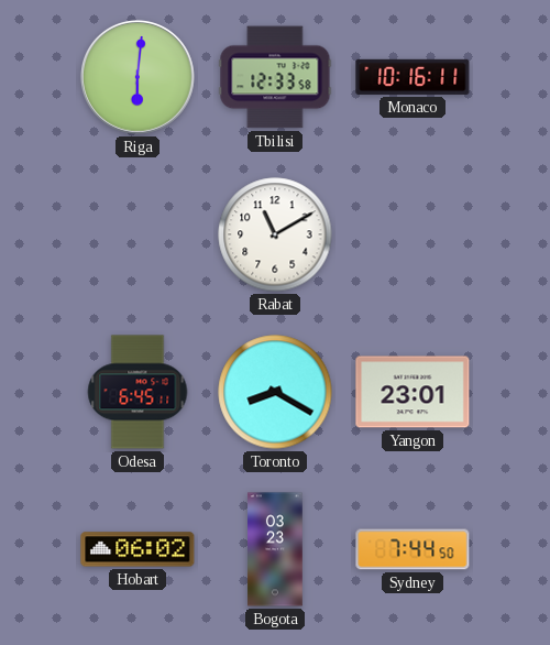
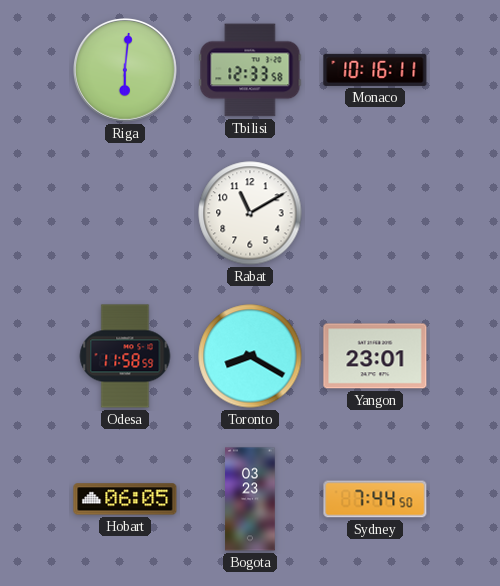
Odesa: 6:45 -> 11:58 (125, 356)
Hobart: 06:02 -> 06:05 (125, 499)
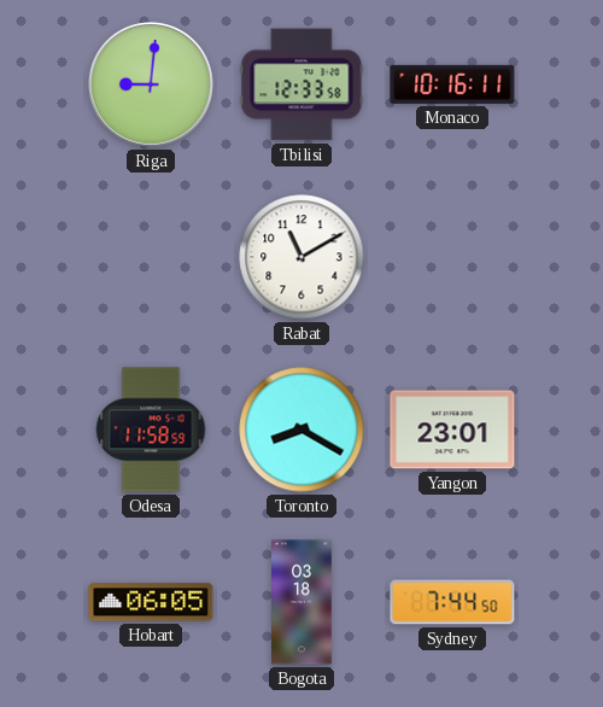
Riga: 6:01 -> 9:01 (151, 84)
Bogota: 03:23 -> 03:18 (301, 602)
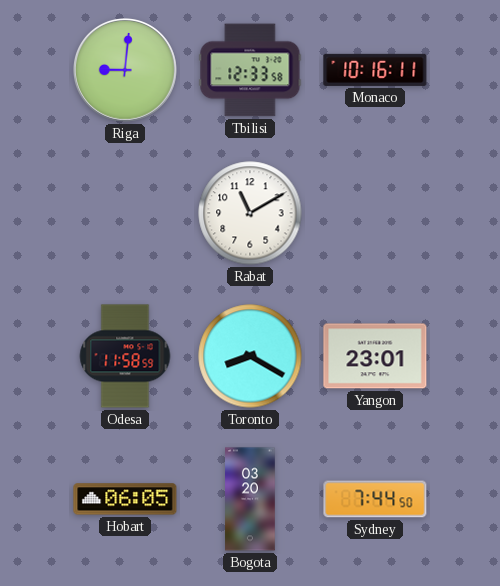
Bogota: 03:18 -> 03:20 (250, 499)
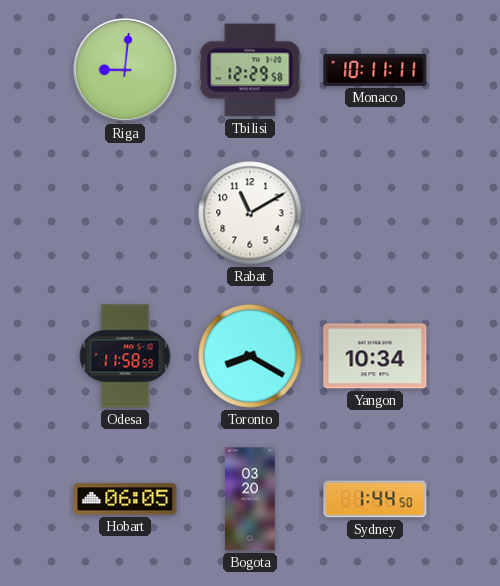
Tbilisi: 12:33 -> 12:29 (250, 70)
Monaco: 10:16 -> 10:11 (375, 70)
Yangon: 23:01 -> 10:34 (375, 356)
Sydney: 7:44 -> 1:44 (375, 499)
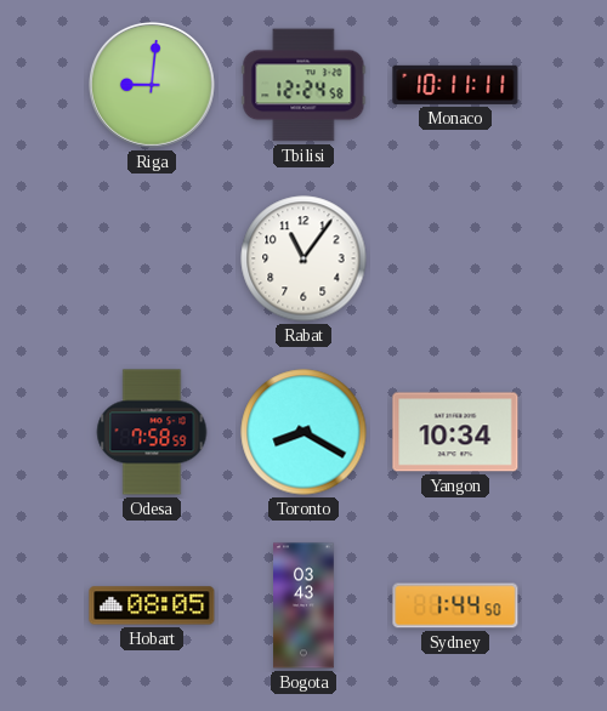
Tbilisi: 12:29 -> 12:24 (303, 85)
Rabat: 11:10 -> 11:06 (303, 258)
Odesa: 11:58 -> 7:58 (152, 432)
Hobart: 06:05 -> 08:05 (152, 605)
Bogota: 03:20 -> 03:43 (303, 605)
